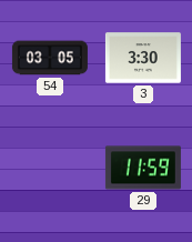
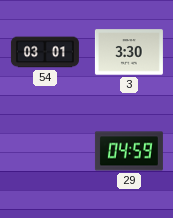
54: 03:05 -> 03:01 (45, 52)
29: 11:59 -> 04:59 (129, 151)
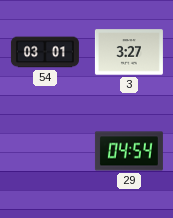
3: 3:30 -> 3:27 (129, 52)
29: 04:59 -> 04:54 (129, 151)
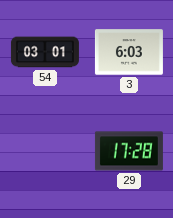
3: 3:27 -> 6:03 (129, 52)
29: 04:54 -> 17:28 (129, 151)
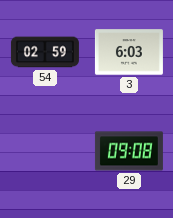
54: 03:01 -> 02:59 (45, 52)
29: 17:28 -> 09:08 (129, 151)
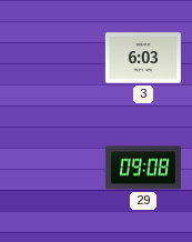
54: 02:59 -> none (45, 52)
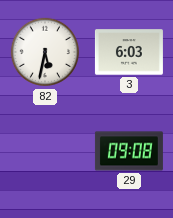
82: none -> 5:32 (45, 52)
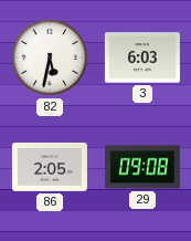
86: none -> 2:05 (50, 167)
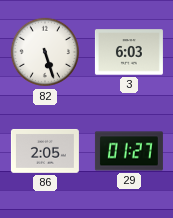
82: 5:32 -> 5:27 (45, 52)
29: 09:08 -> 01:27 (129, 151)
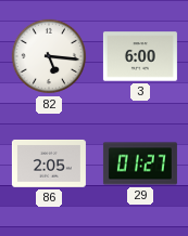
82: 5:27 -> 5:16 (49, 56)
3: 6:03 -> 6:00 (140, 56)
